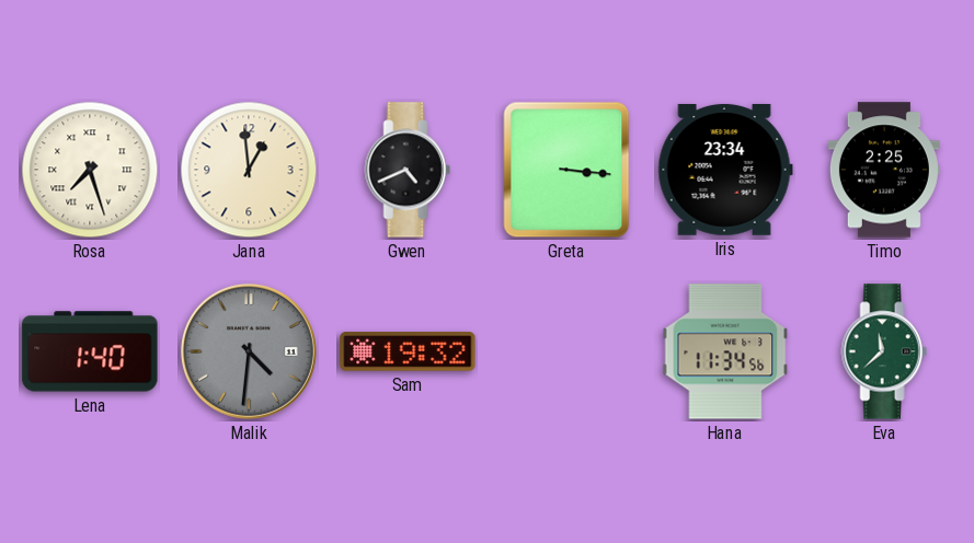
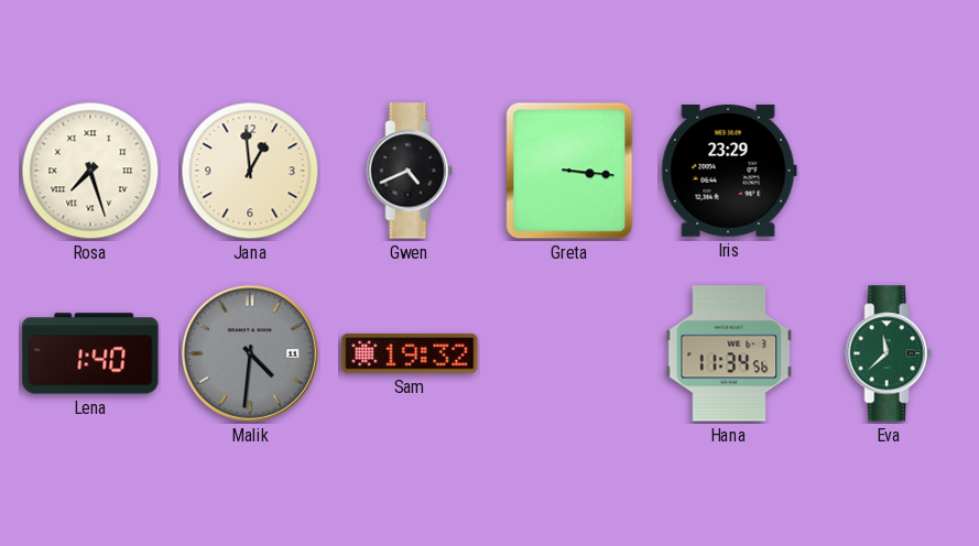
Iris: 23:34 -> 23:29 (729, 171)
Timo: 2:25 -> none (884, 170)
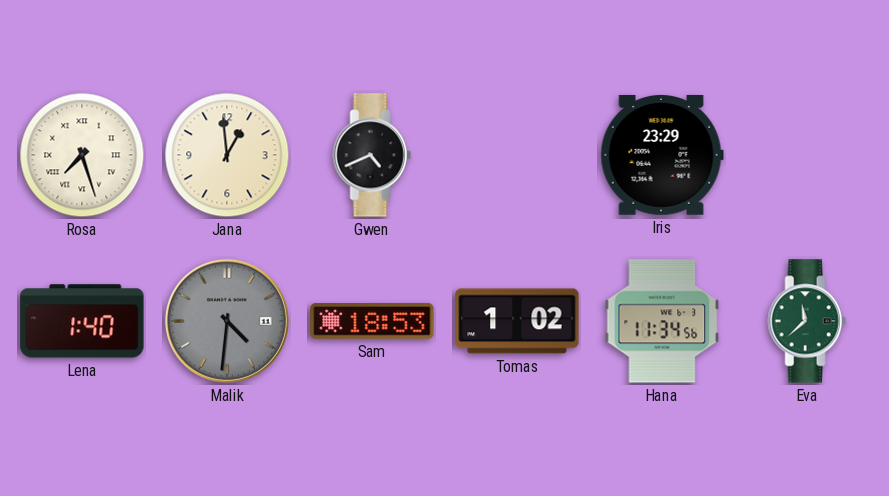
Greta: 3:16 -> none (569, 171)
Sam: 19:32 -> 18:53 (372, 321)
Tomas: none -> 1:02 (517, 321)
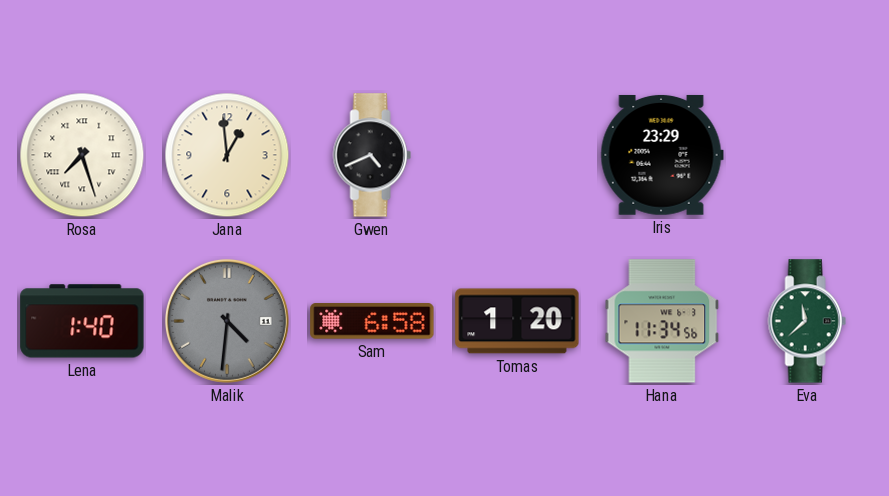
Sam: 18:53 -> 6:58 (372, 321)
Tomas: 1:02 -> 1:20 (517, 321)
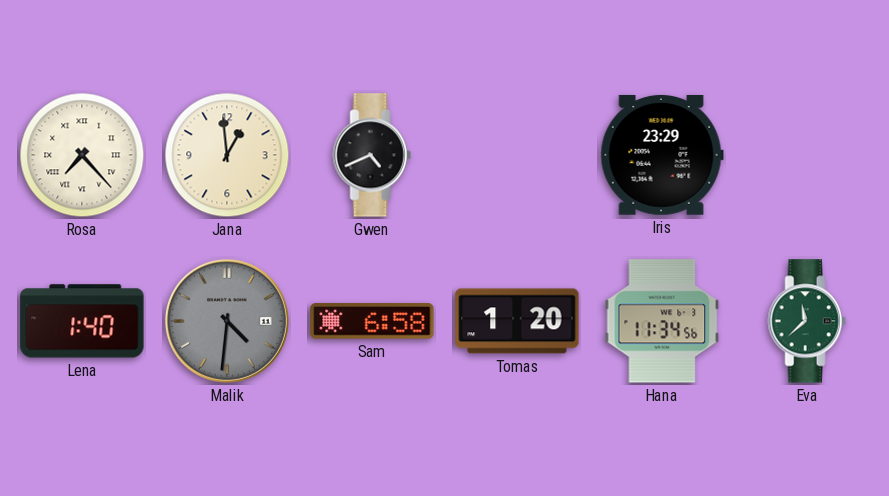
Rosa: 7:27 -> 7:23 (82, 155)
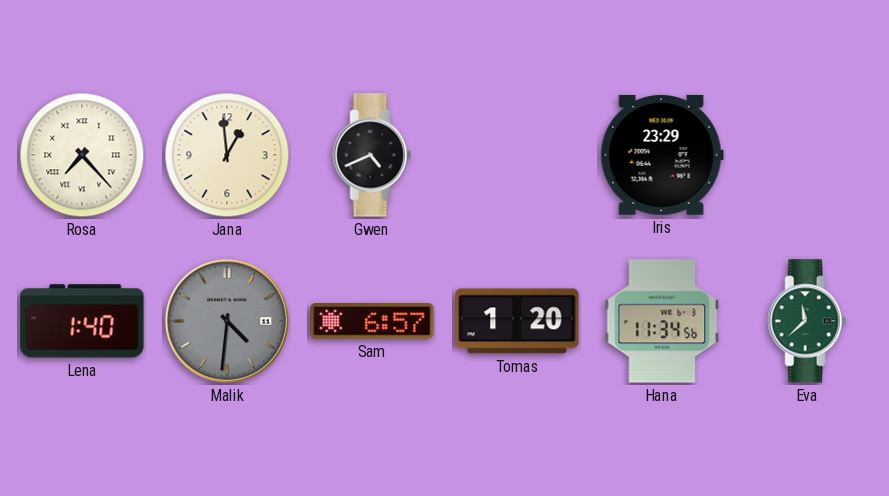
Sam: 6:58 -> 6:57 (372, 321)
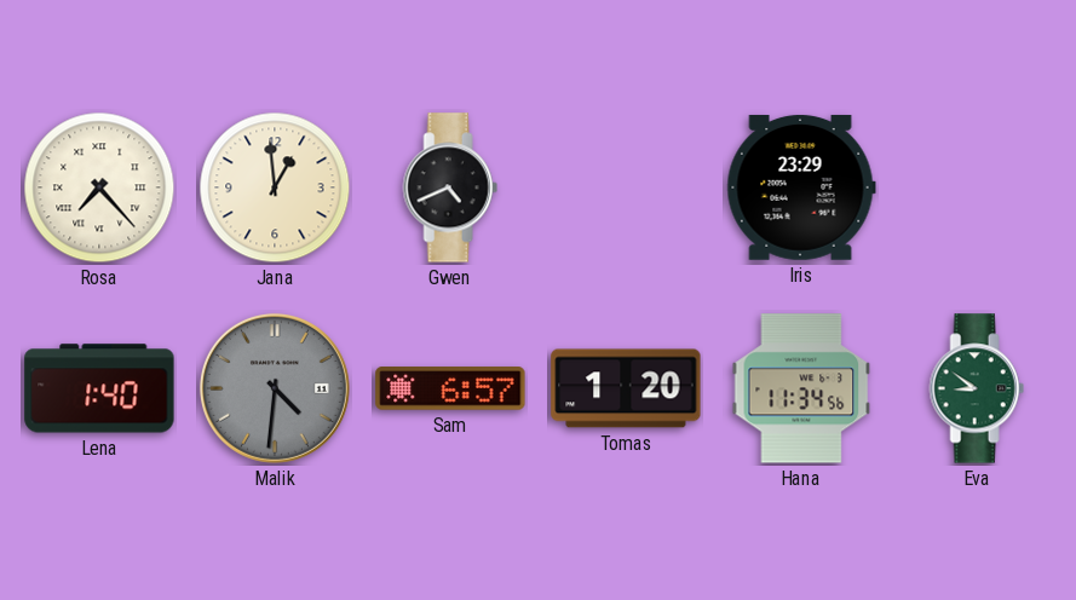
Eva: 11:38 -> 8:51 (977, 388)
